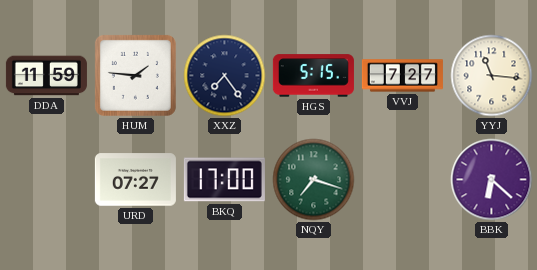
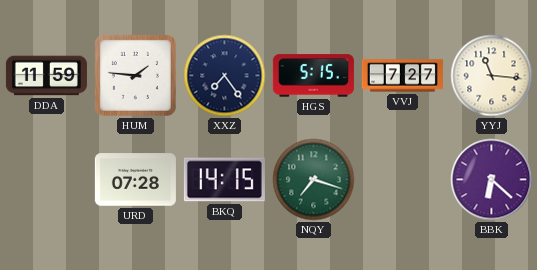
URD: 07:27 -> 07:28 (135, 180)
BKQ: 17:00 -> 14:15 (224, 180)
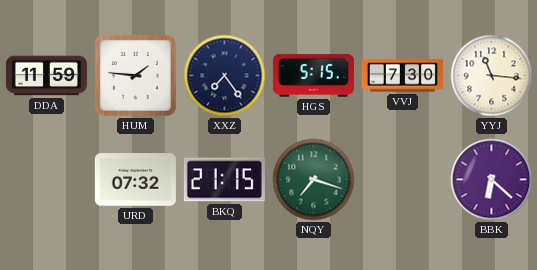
VVJ: 7:27 -> 7:30 (402, 76)
URD: 07:28 -> 07:32 (135, 180)
BKQ: 14:15 -> 21:15 (224, 180)
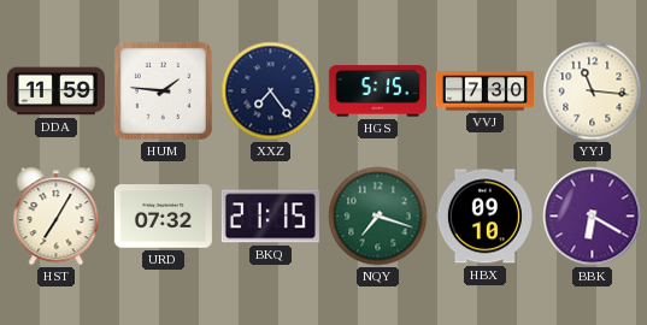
HST: none -> 7:05 (57, 217)
HBX: none -> 09:10 (484, 217)
BBK: 6:22 -> 6:20 (593, 217)
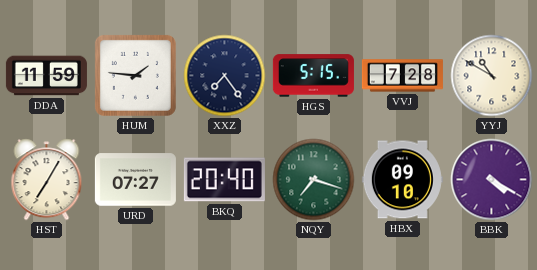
VVJ: 7:30 -> 7:28 (402, 76)
YYJ: 11:16 -> 10:50 (492, 76)
URD: 07:32 -> 07:27 (135, 180)
BKQ: 21:15 -> 20:40 (224, 180)
BBK: 6:20 -> 4:20 (492, 180)
